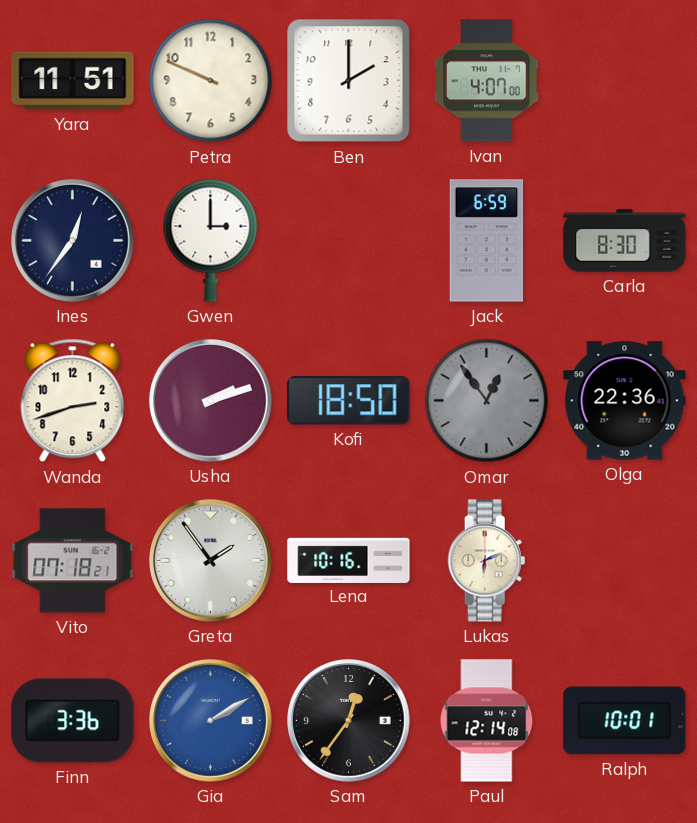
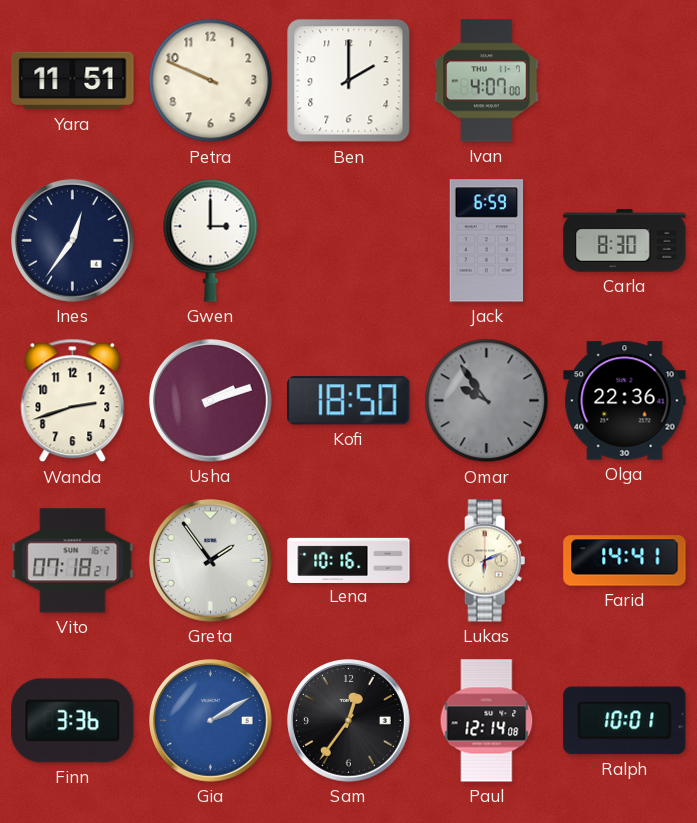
Omar: 12:54 -> 9:54 (487, 401)
Farid: none -> 14:41 (625, 561)
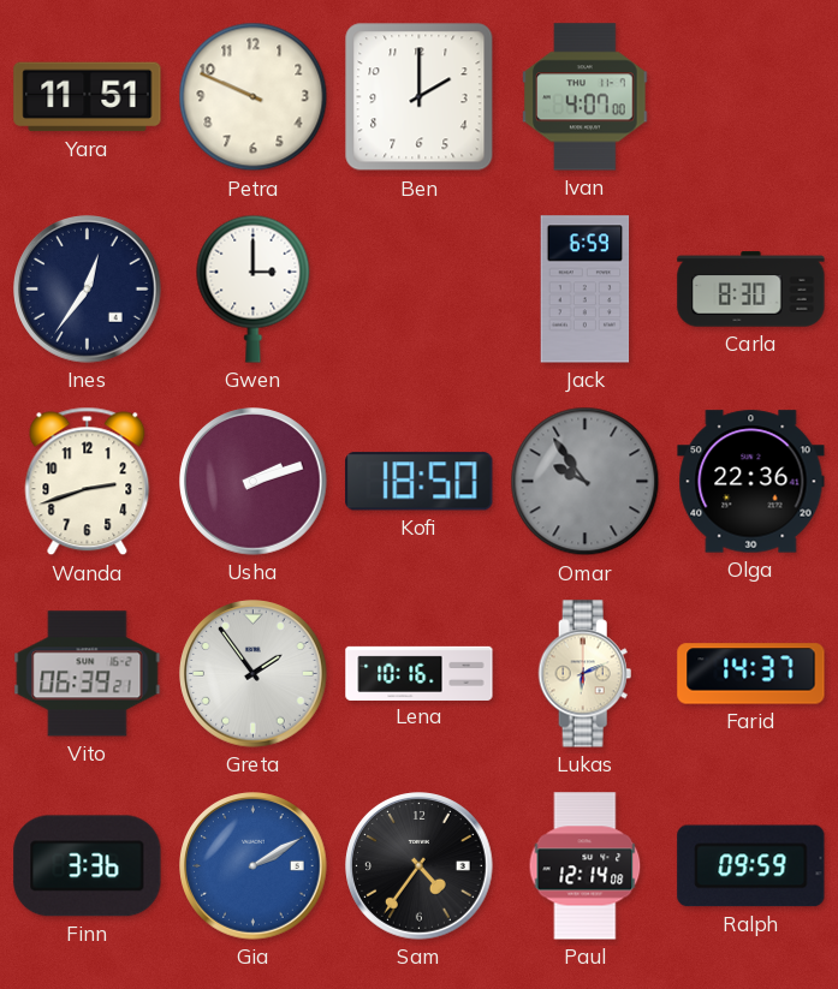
Vito: 07:18 -> 06:39 (88, 674)
Farid: 14:41 -> 14:37 (751, 674)
Sam: 12:36 -> 4:36 (420, 866)
Ralph: 10:01 -> 09:59 (751, 866)
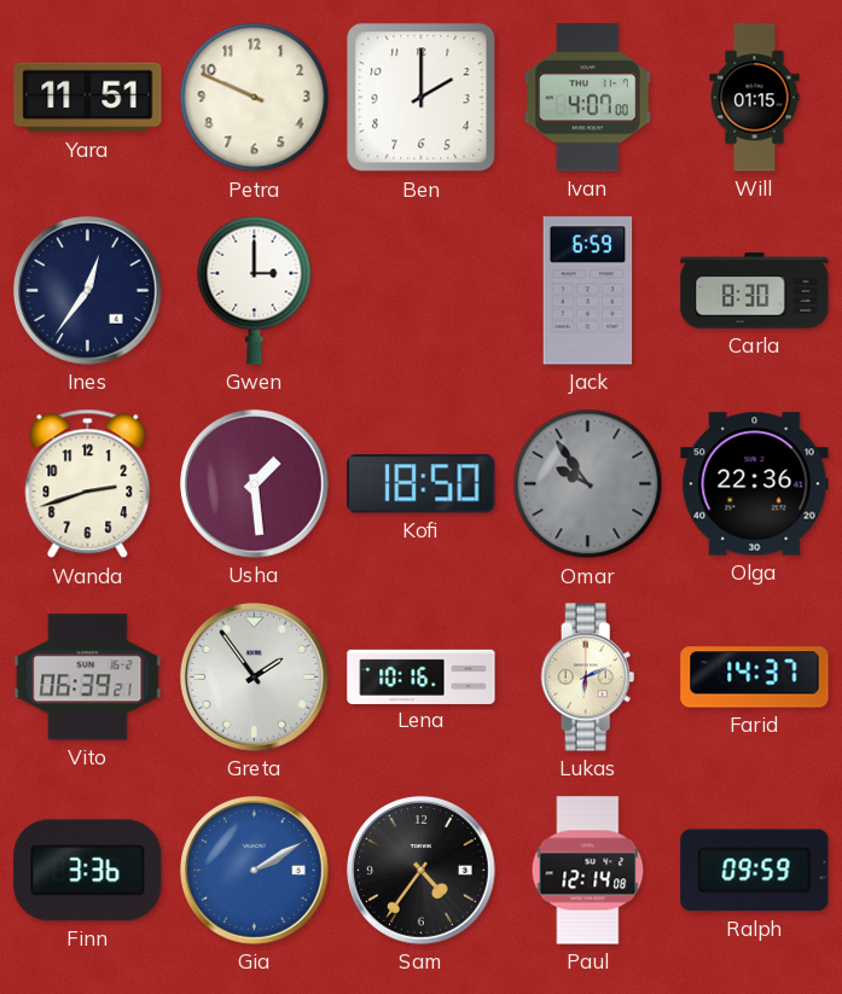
Will: none -> 01:15 (755, 98)
Usha: 2:12 -> 1:29 (255, 484)
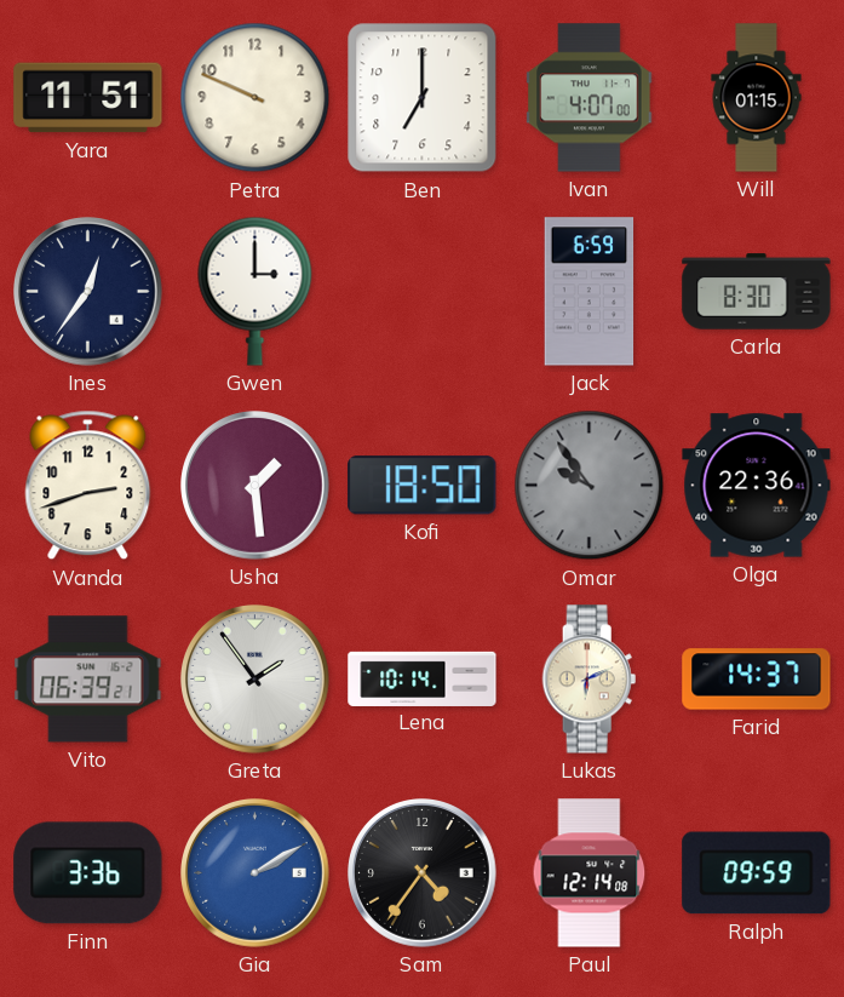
Ben: 2:00 -> 7:00 (423, 98)
Lena: 10:16 -> 10:14 (423, 678)
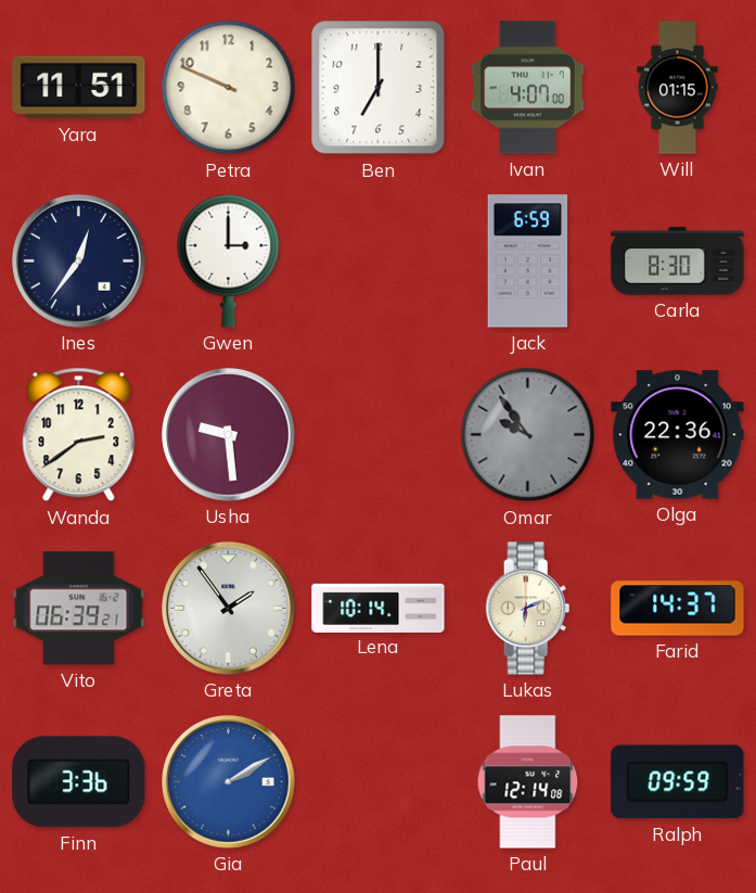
Wanda: 2:42 -> 2:39 (79, 435)
Usha: 1:29 -> 9:29 (229, 435)
Kofi: 18:50 -> none (423, 486)
Sam: 4:36 -> none (423, 873)
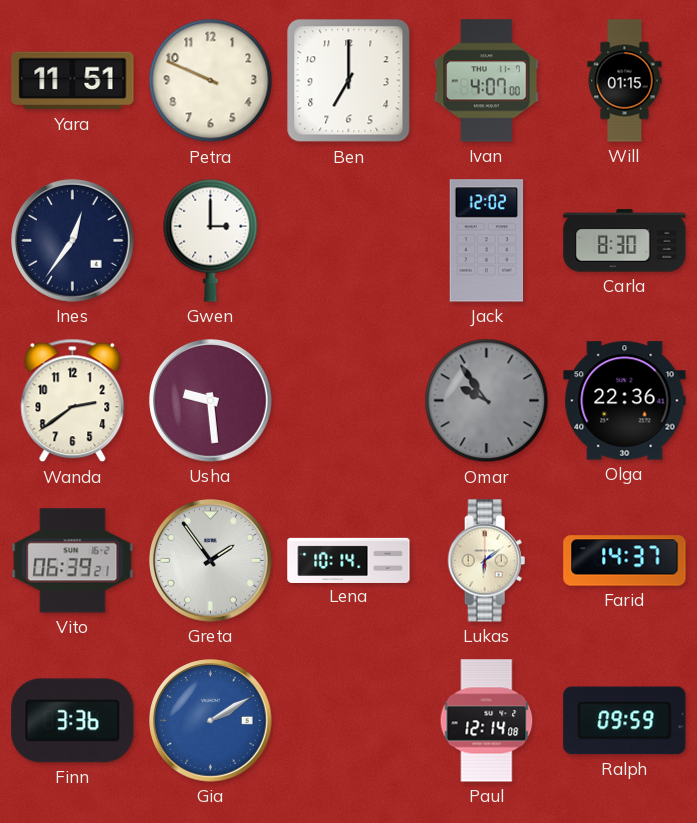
Jack: 6:59 -> 12:02 (487, 241)
Lukas: 6:11 -> 6:09 (487, 561)
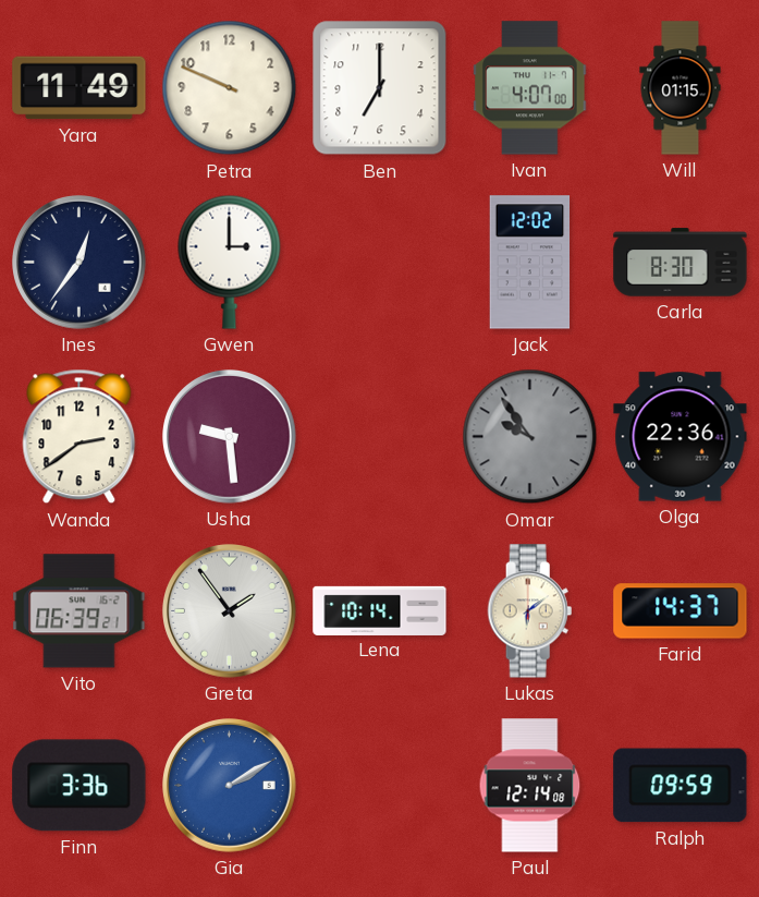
Yara: 11:51 -> 11:49 (79, 88)
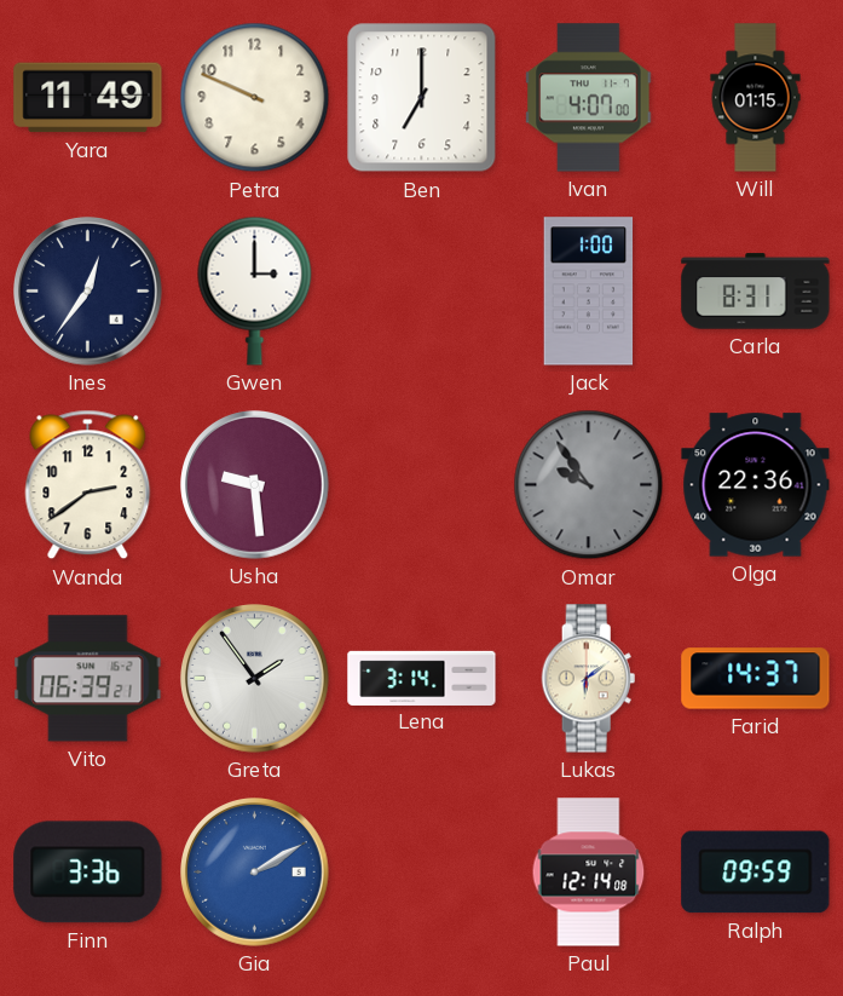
Jack: 12:02 -> 1:00 (589, 292)
Carla: 8:30 -> 8:31 (756, 292)
Lena: 10:14 -> 3:14 (422, 678)
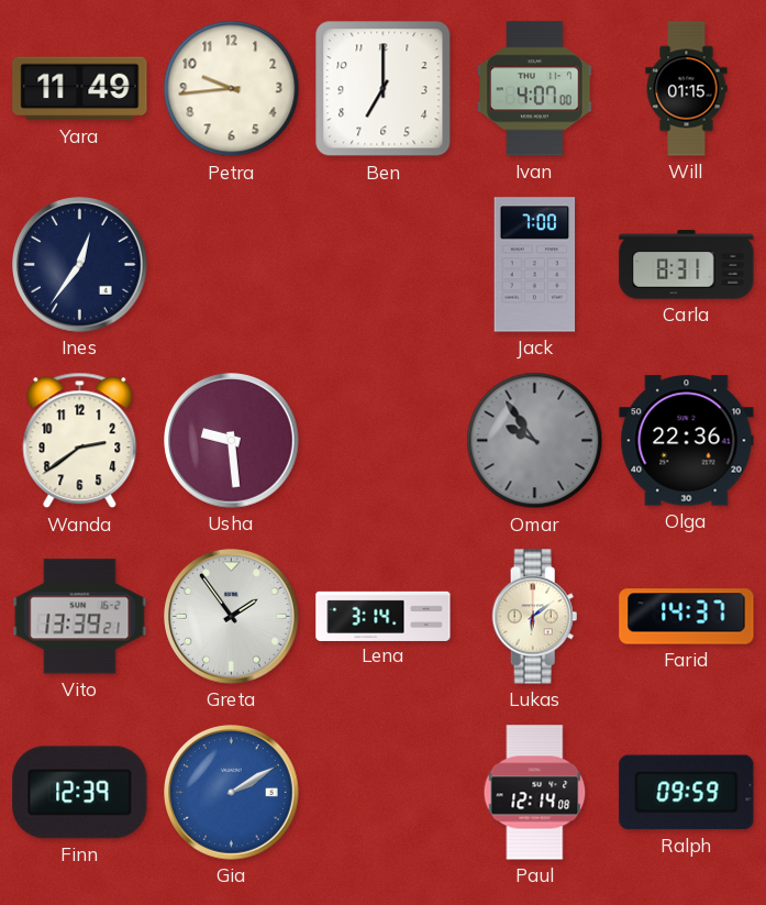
Petra: 9:49 -> 9:44 (232, 89)
Gwen: 3:00 -> none (255, 290)
Jack: 1:00 -> 7:00 (535, 265)
Vito: 06:39 -> 13:39 (80, 617)
Finn: 3:36 -> 12:39 (80, 793)
